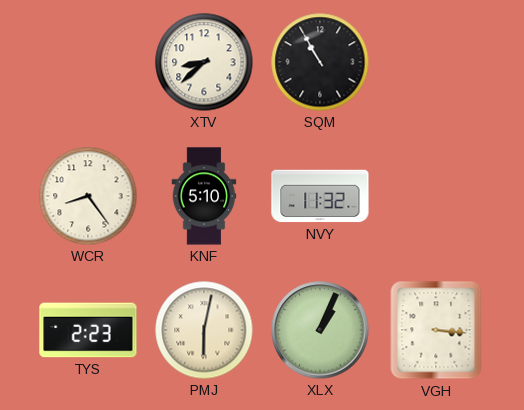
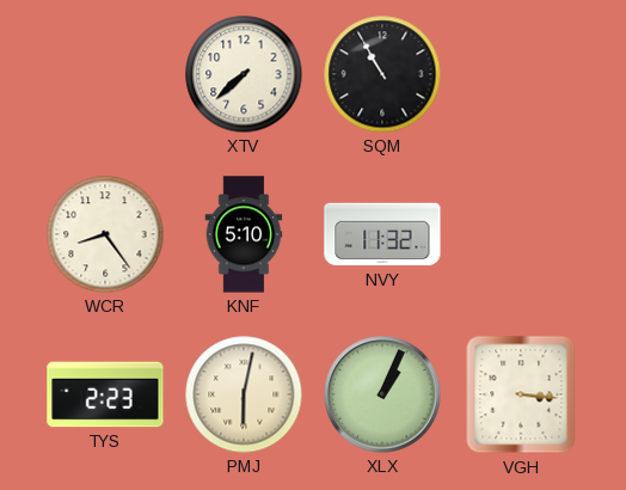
XTV: 8:38 -> 7:38 (244, 74)
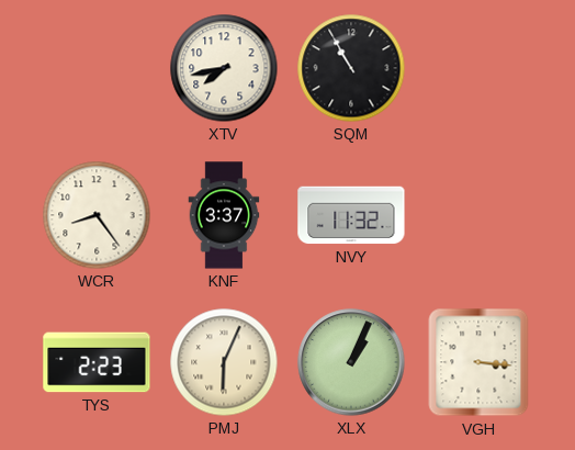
XTV: 7:38 -> 7:43 (224, 68)
KNF: 5:10 -> 3:37 (224, 215)
PMJ: 6:02 -> 6:04 (224, 362)
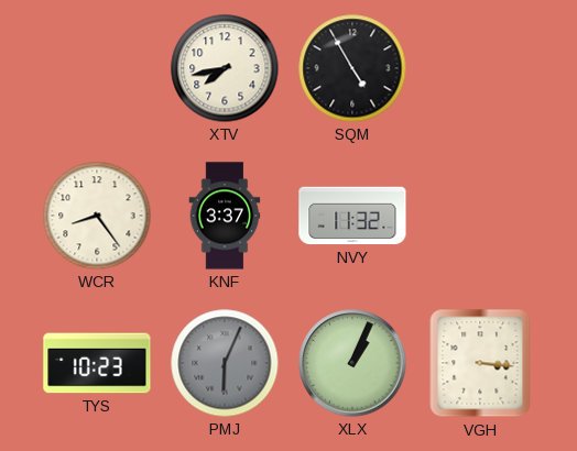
SQM: 10:55 -> 4:55 (352, 68)
TYS: 2:23 -> 10:23 (97, 363)
PMJ dial: cream -> grey (225, 363)
